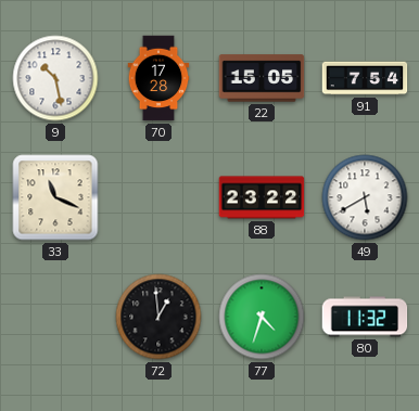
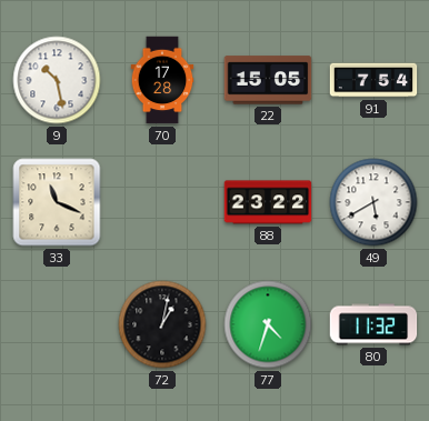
72: 12:59 -> 1:02 (162, 324)
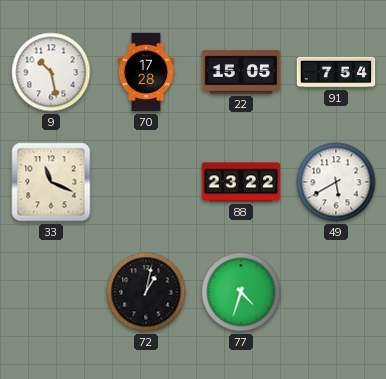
80: 11:32 -> none (373, 324)
